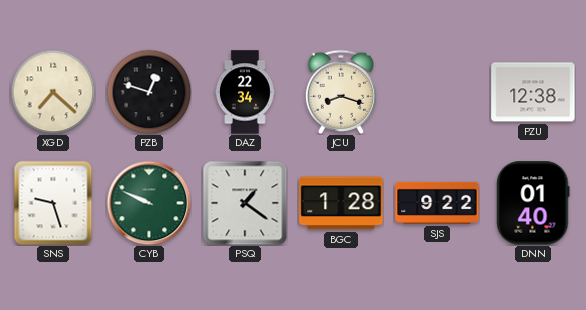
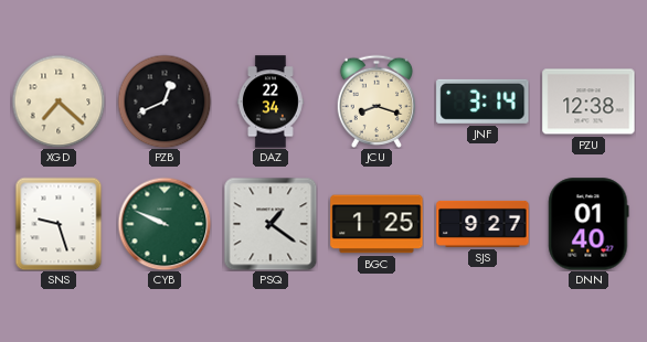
PZB: 12:48 -> 12:41 (165, 101)
JNF: none -> 3:14 (482, 101)
BGC: 1:28 -> 1:25 (376, 224)
SJS: 9:22 -> 9:27 (482, 224)
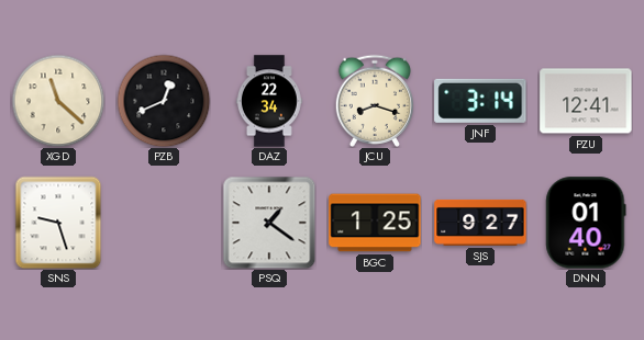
XGD: 7:22 -> 11:22 (58, 101)
PZU: 12:38 -> 12:41 (586, 101)
CYB: 9:49 -> none (165, 224)
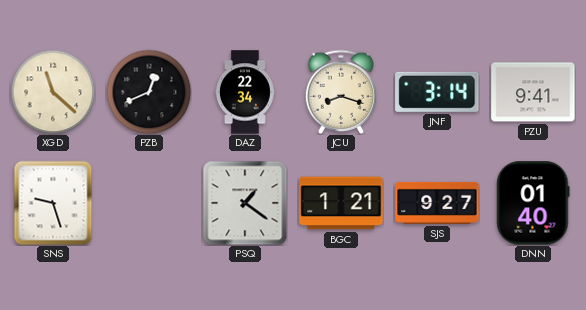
PZU: 12:41 -> 9:41 (533, 92)
BGC: 1:25 -> 1:21 (341, 203)
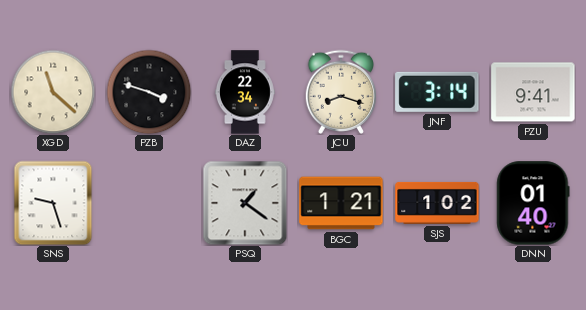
PZB: 12:41 -> 3:48 (149, 92)
SJS: 9:27 -> 1:02 (437, 203)
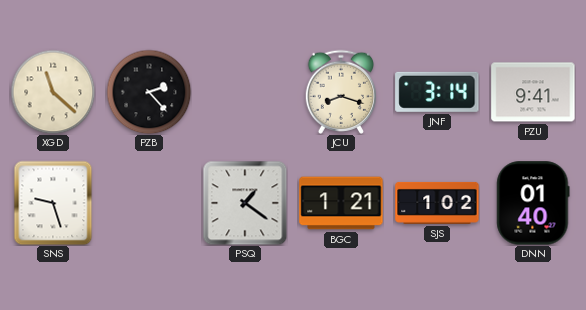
PZB: 3:48 -> 2:23 (149, 92)
DAZ: 22:34 -> none (245, 92)
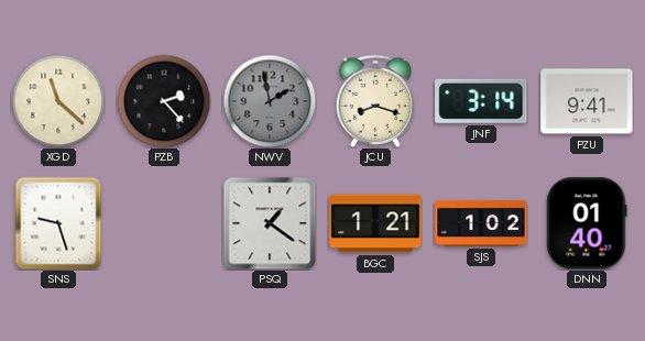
NWV: none -> 1:58 (270, 101)
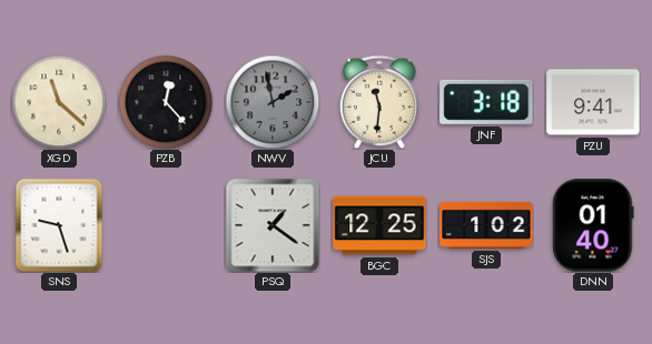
PZB: 2:23 -> 12:23 (166, 102)
JCU: 8:18 -> 11:31 (378, 102)
JNF: 3:14 -> 3:18 (486, 102)
BGC: 1:21 -> 12:25 (379, 225)
